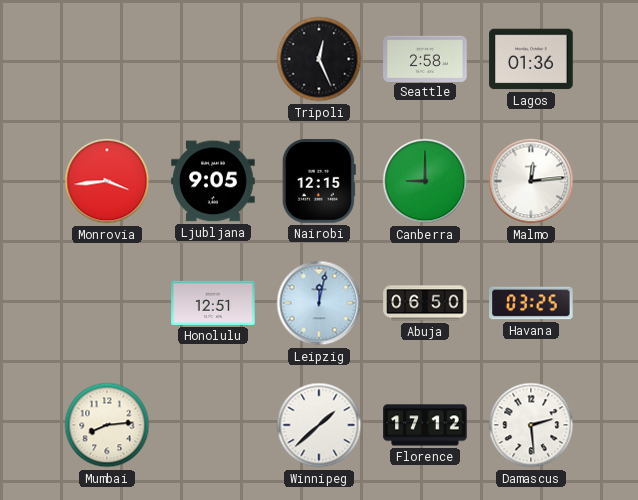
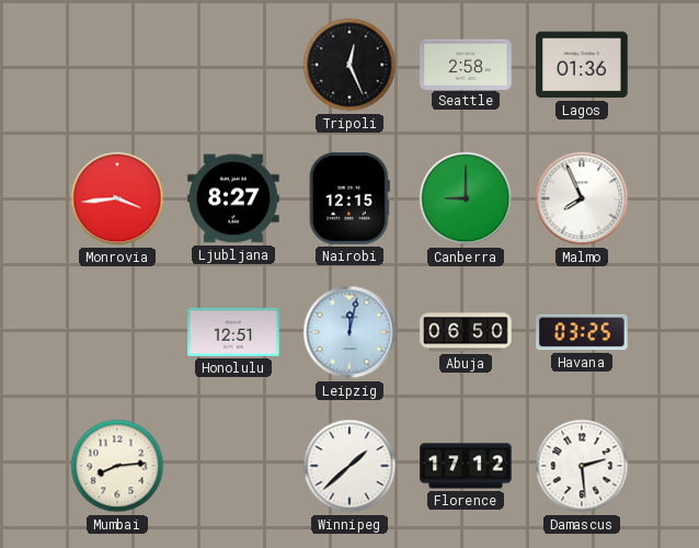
Ljubljana: 9:05 -> 8:27 (233, 198)
Malmo: 12:14 -> 7:56 (582, 198)
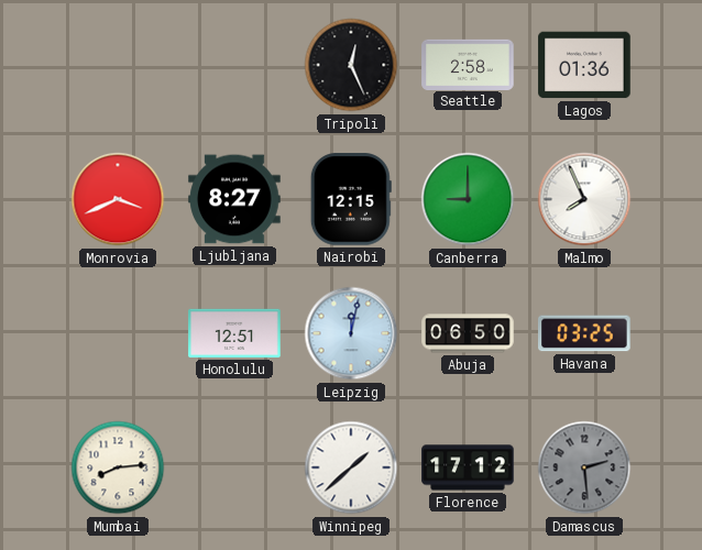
Monrovia: 3:44 -> 3:41 (118, 199)
Damascus dial: white -> grey (584, 468)
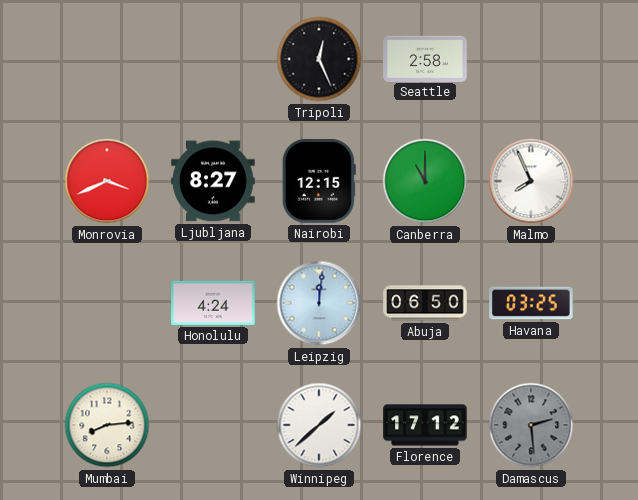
Lagos: 01:36 -> none (584, 65)
Canberra: 9:00 -> 11:00 (425, 181)
Honolulu: 12:51 -> 4:24 (213, 303)
Leipzig: 12:02 -> 12:01 (319, 303)
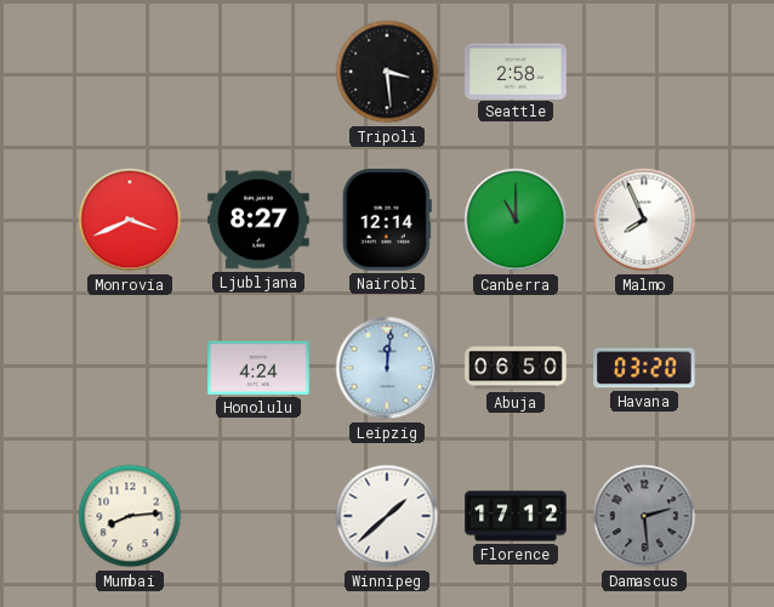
Tripoli: 12:26 -> 3:29 (387, 72)
Nairobi: 12:15 -> 12:14 (387, 220)
Havana: 03:25 -> 03:20 (644, 368)
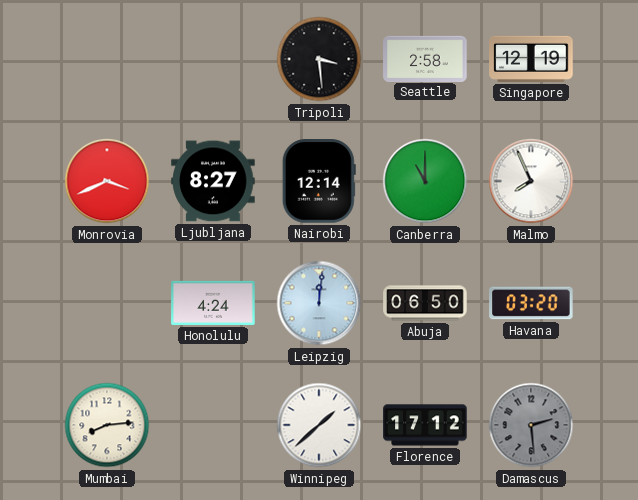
Singapore: none -> 12:19 (531, 59)
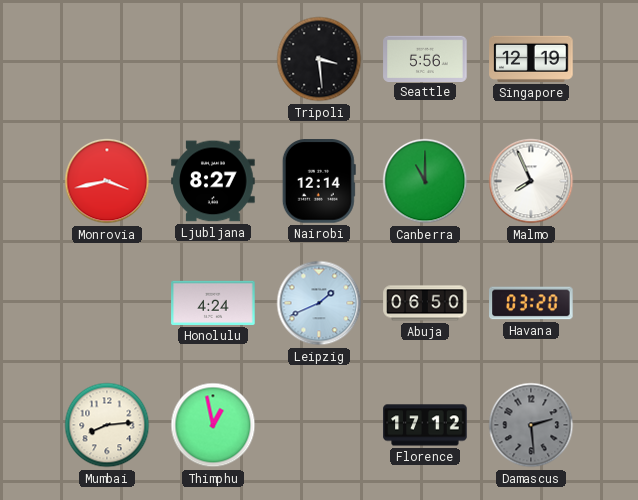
Seattle: 2:58 -> 5:56 (425, 58)
Monrovia: 3:41 -> 3:43 (107, 181)
Leipzig: 12:01 -> 1:41 (319, 303)
Thimphu: none -> 12:58 (213, 425)
Winnipeg: 1:38 -> none (319, 425)
